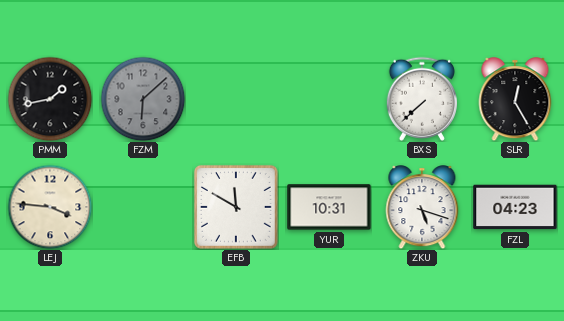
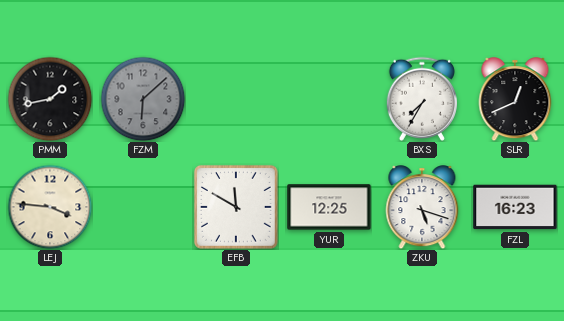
BXS: 7:38 -> 7:35 (422, 99)
SLR: 12:25 -> 12:41 (515, 99)
YUR: 10:31 -> 12:25 (329, 207)
FZL: 04:23 -> 16:23 (515, 207)
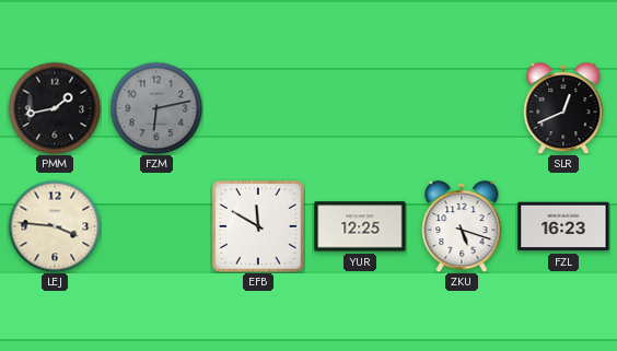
FZM: 6:08 -> 6:13 (156, 108)
BXS: 7:35 -> none (422, 99)
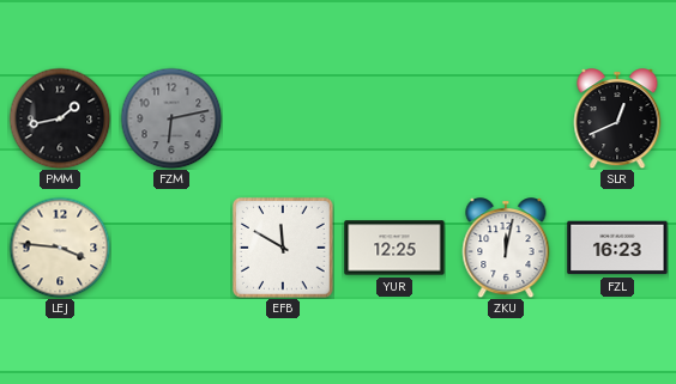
ZKU: 5:18 -> 12:02 (506, 248)
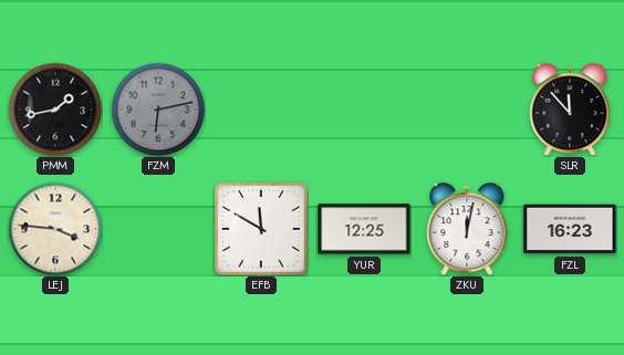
SLR: 12:41 -> 11:53 (570, 109)
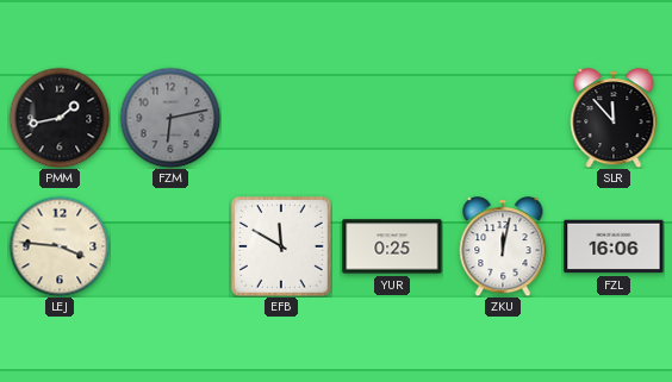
YUR: 12:25 -> 0:25 (392, 246)
FZL: 16:23 -> 16:06 (614, 246)
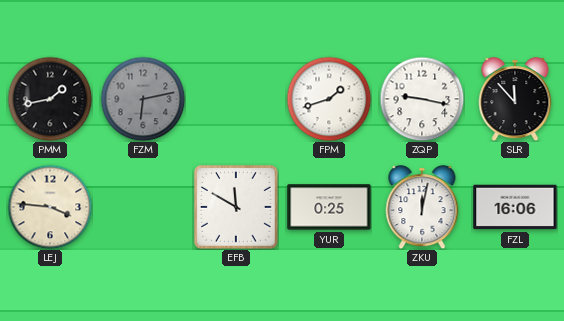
FPM: none -> 1:42 (329, 99)
ZQP: none -> 9:17 (422, 99)
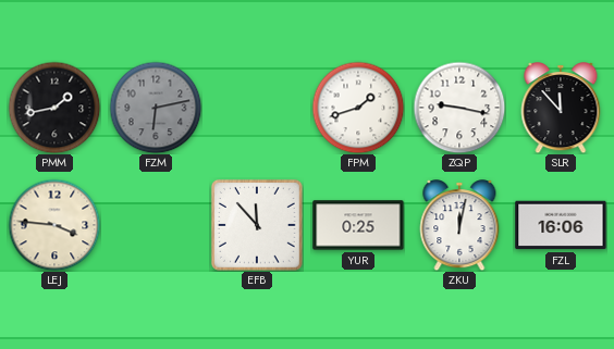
EFB: 11:50 -> 11:53 (257, 225)
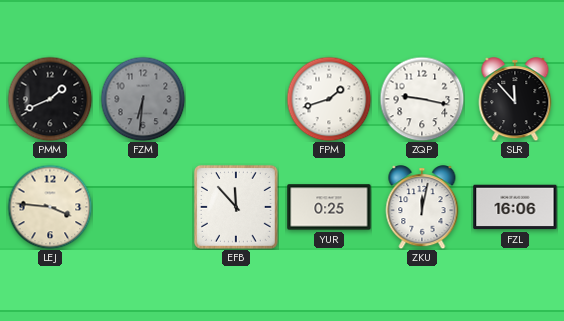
PMM: 1:43 -> 1:41 (50, 99)
FZM: 6:13 -> 6:31 (143, 99)
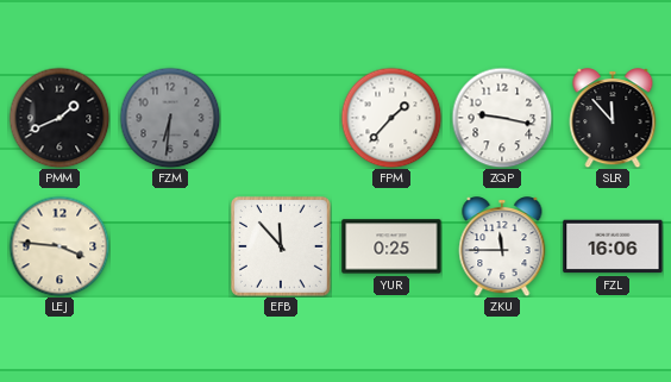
FPM: 1:42 -> 1:37 (391, 118)
ZKU: 12:02 -> 11:45 (502, 246)
